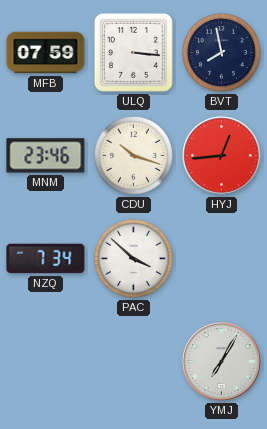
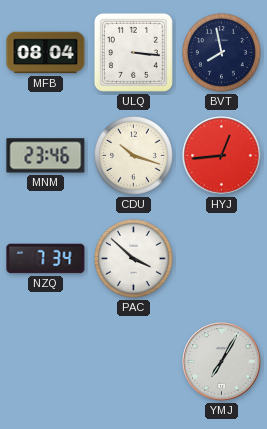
MFB: 07:59 -> 08:04 (46, 53)
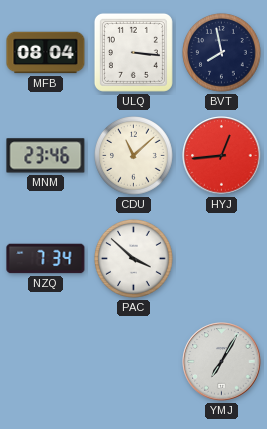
CDU: 10:18 -> 11:08 (134, 156)
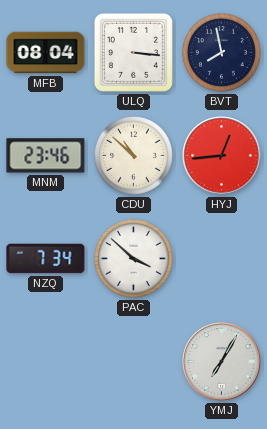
CDU: 11:08 -> 10:52 (134, 156)
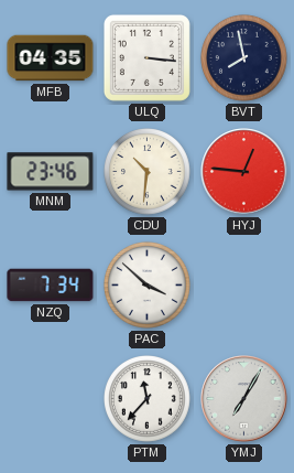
MFB: 08:04 -> 04:35 (51, 58)
CDU: 10:52 -> 10:31 (148, 172)
HYJ: 12:44 -> 12:46 (244, 172)
PTM: none -> 11:37 (148, 399)
